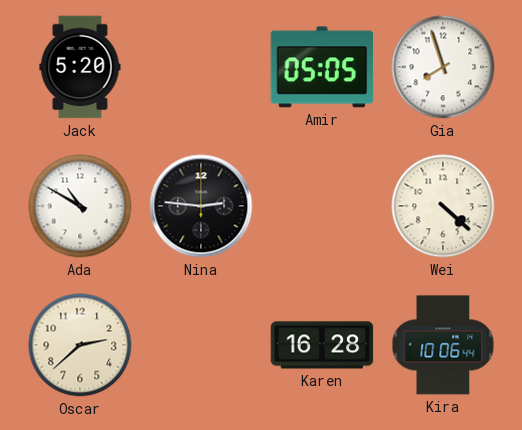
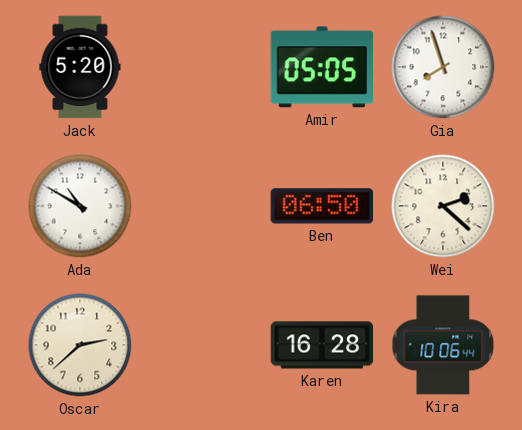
Nina: 2:46 -> none (201, 206)
Ben: none -> 06:50 (322, 206)
Wei: 4:22 -> 2:22 (443, 206)
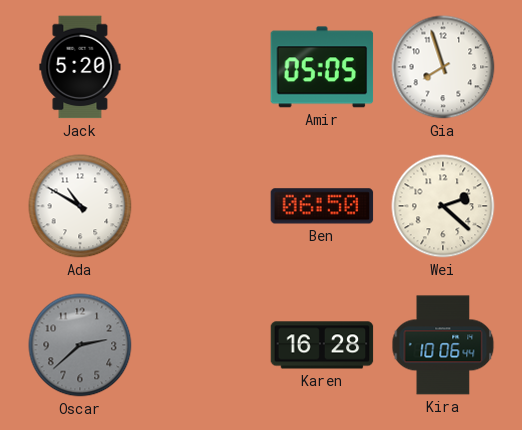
Oscar dial: cream -> grey (80, 345)
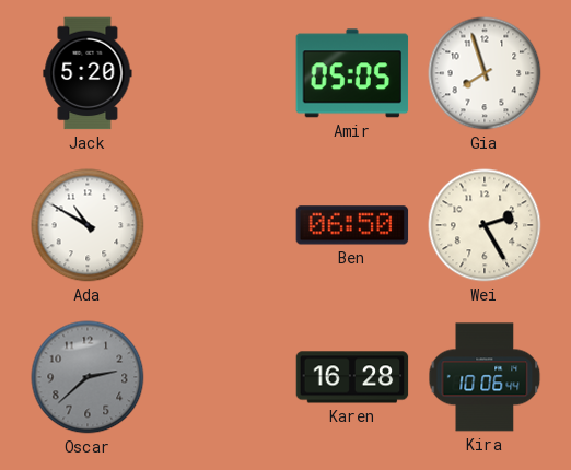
Wei: 2:22 -> 2:25 (485, 225)
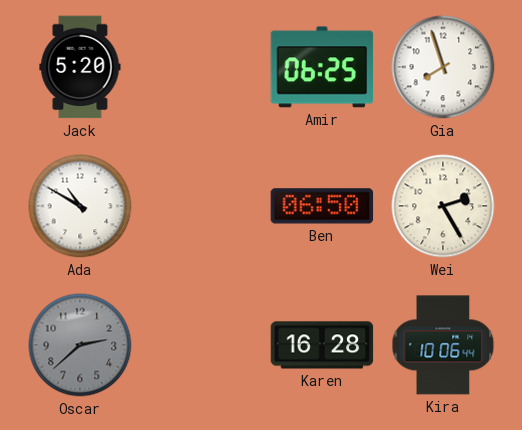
Amir: 05:05 -> 06:25 (322, 67)
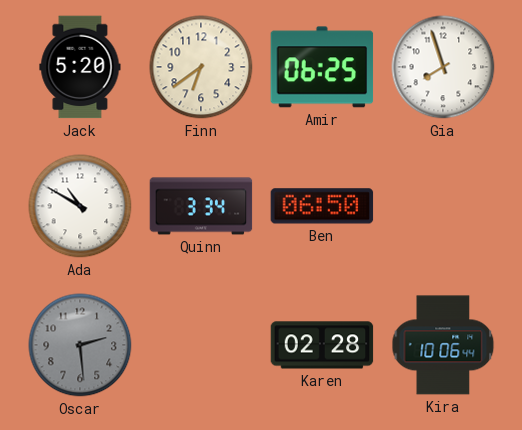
Finn: none -> 6:39 (201, 67)
Quinn: none -> 3:34 (201, 206)
Wei: 2:25 -> none (443, 206)
Oscar: 2:38 -> 2:29 (80, 345)
Karen: 16:28 -> 02:28 (322, 345)
